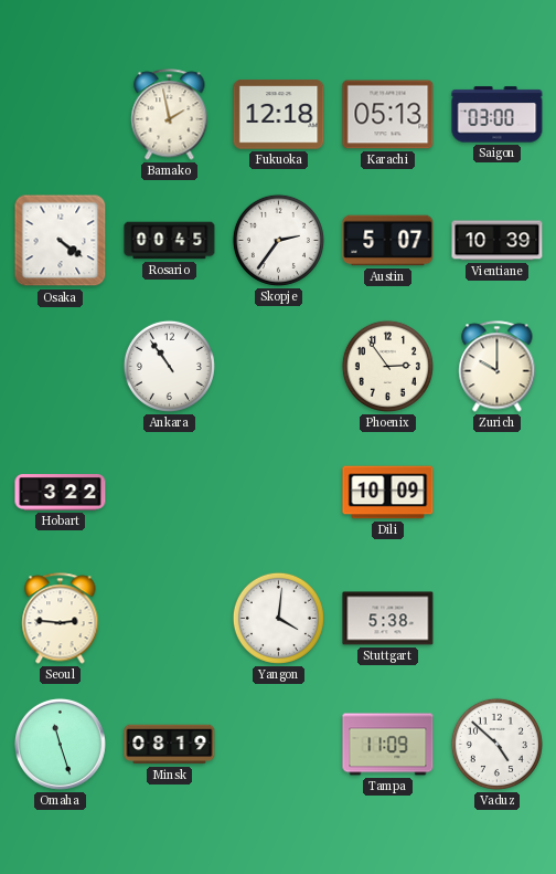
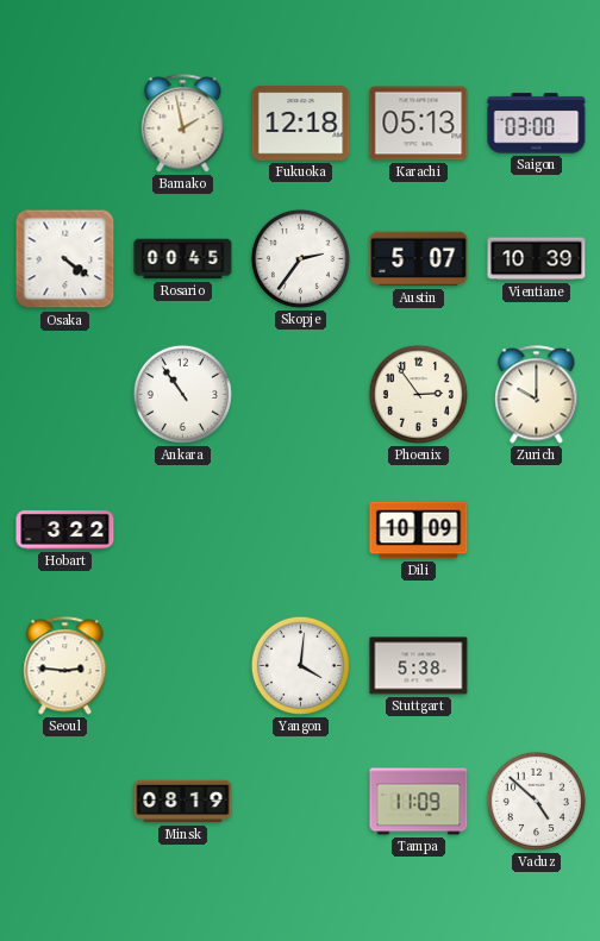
Omaha: 11:27 -> none (60, 744)
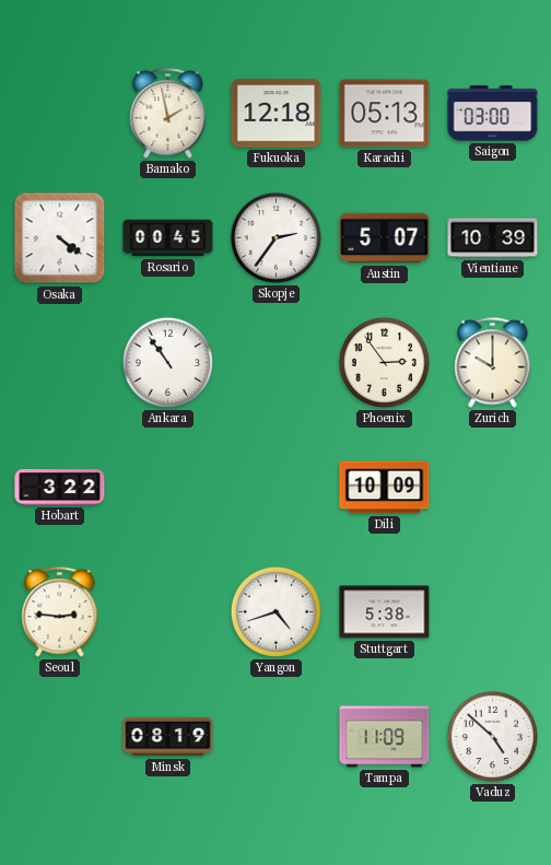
Yangon: 4:01 -> 4:42 (275, 611)
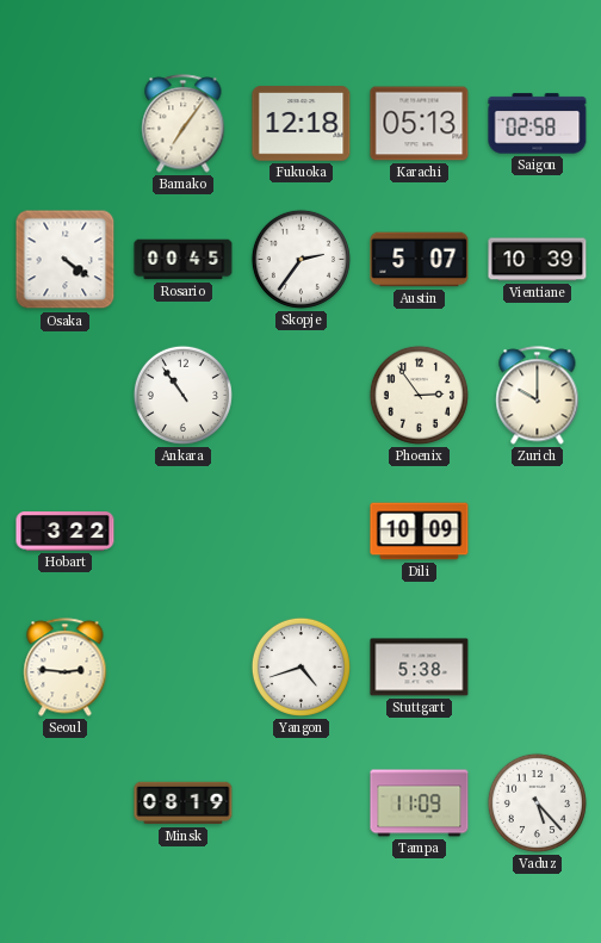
Bamako: 1:58 -> 7:06 (184, 124)
Saigon: 03:00 -> 02:58 (538, 124)
Vaduz: 4:52 -> 5:23 (537, 802)
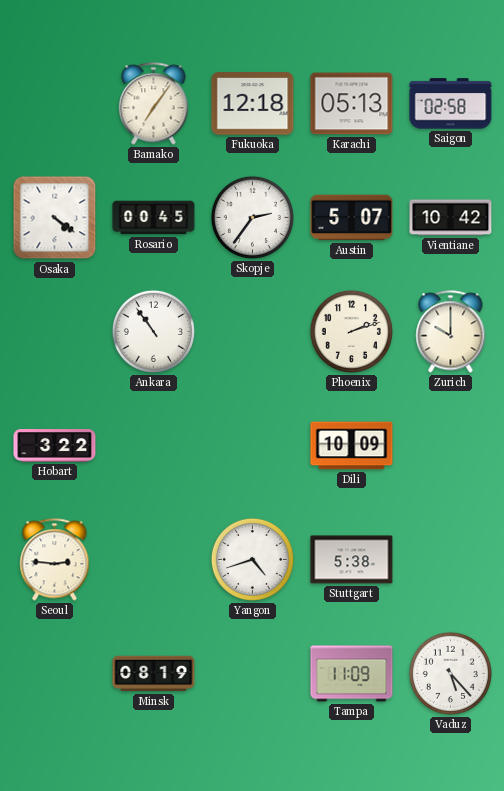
Vientiane: 10:39 -> 10:42 (451, 218)
Phoenix: 2:54 -> 2:12 (351, 331)
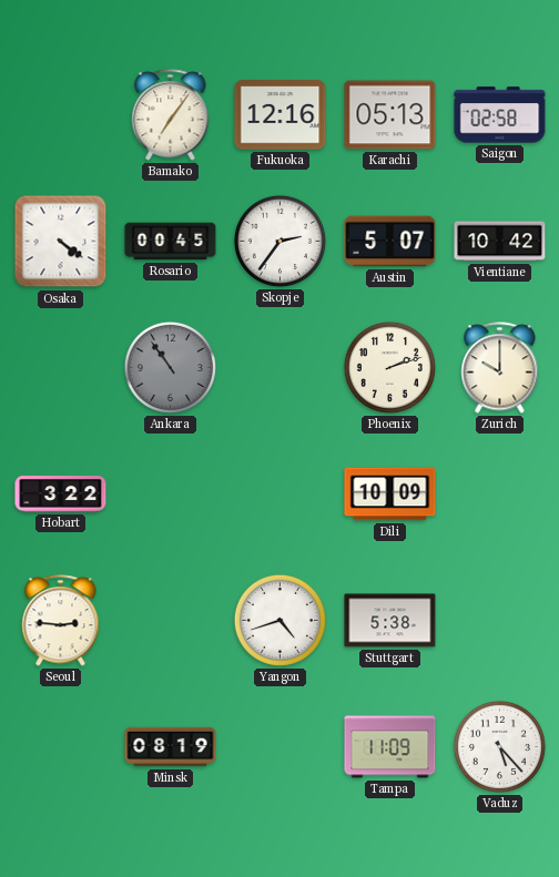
Fukuoka: 12:18 -> 12:16 (281, 115)
Ankara dial: white -> grey (170, 367)
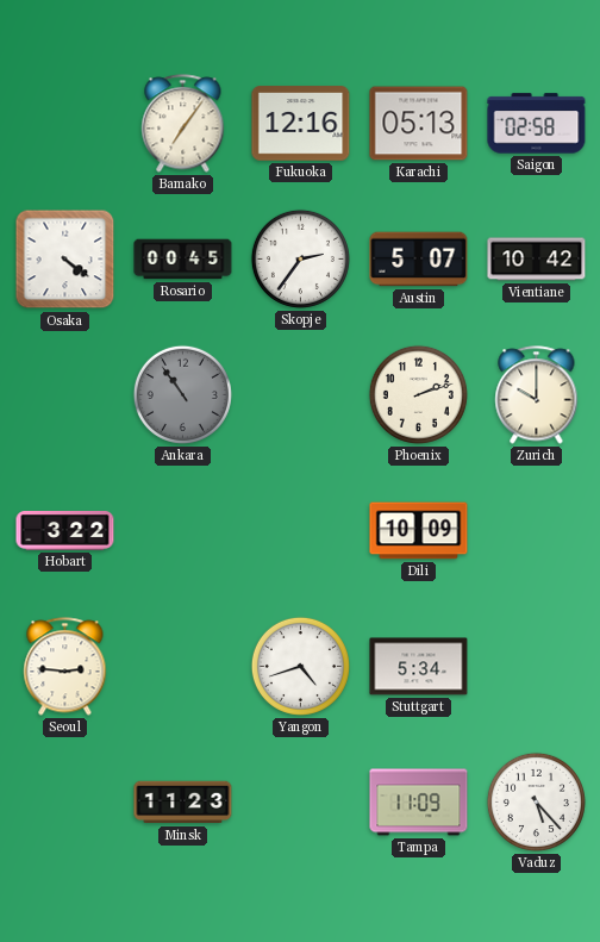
Stuttgart: 5:38 -> 5:34 (419, 667)
Minsk: 08:19 -> 11:23 (183, 803)
